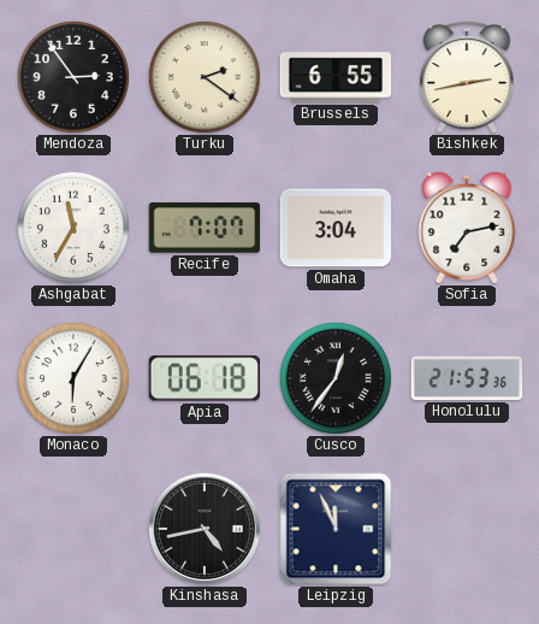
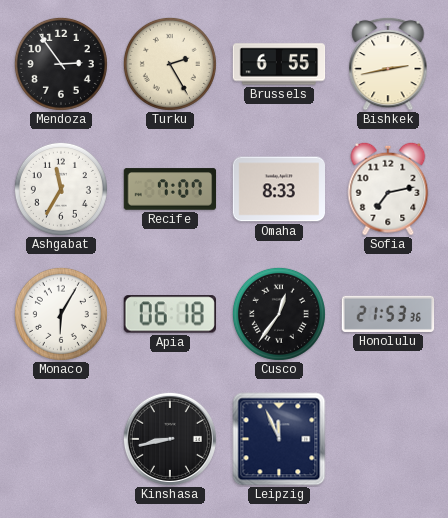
Turku: 2:21 -> 2:25 (170, 64)
Omaha: 3:04 -> 8:33 (279, 189)
Kinshasa: 4:43 -> 8:43 (170, 439)
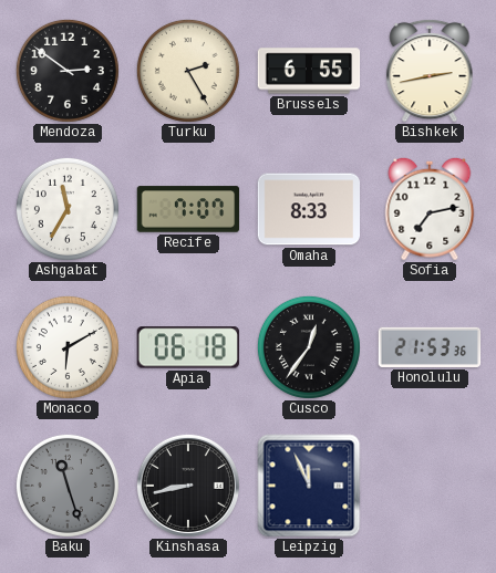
Mendoza: 2:54 -> 2:51 (68, 71)
Monaco: 6:05 -> 6:10 (68, 347)
Baku: none -> 11:27 (68, 486)
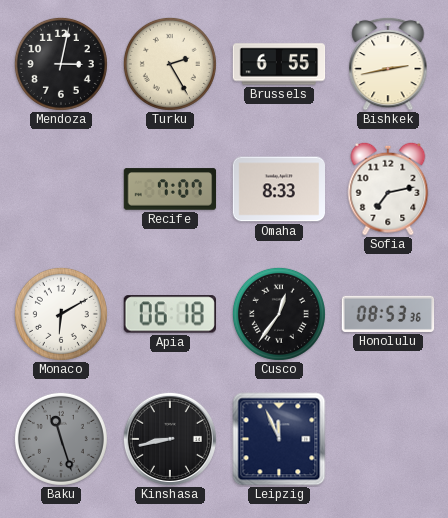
Mendoza: 2:51 -> 3:02 (61, 64)
Ashgabat: 11:35 -> none (68, 209)
Honolulu: 21:53 -> 08:53 (388, 314)
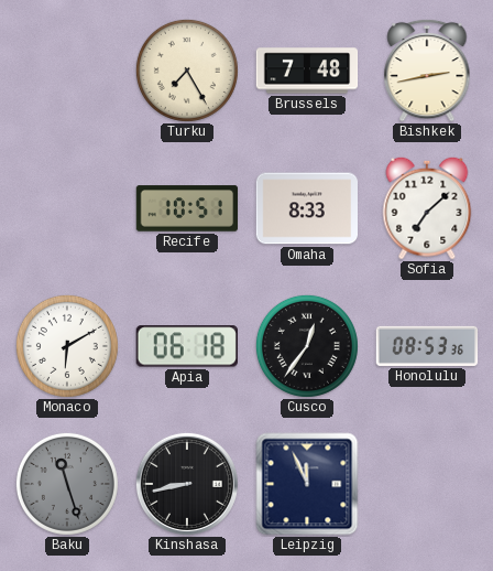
Mendoza: 3:02 -> none (61, 64)
Turku: 2:25 -> 7:25 (187, 71)
Brussels: 6:55 -> 7:48 (307, 71)
Recife: 7:07 -> 10:51 (187, 208)
Sofia: 7:13 -> 7:08 (427, 208)
